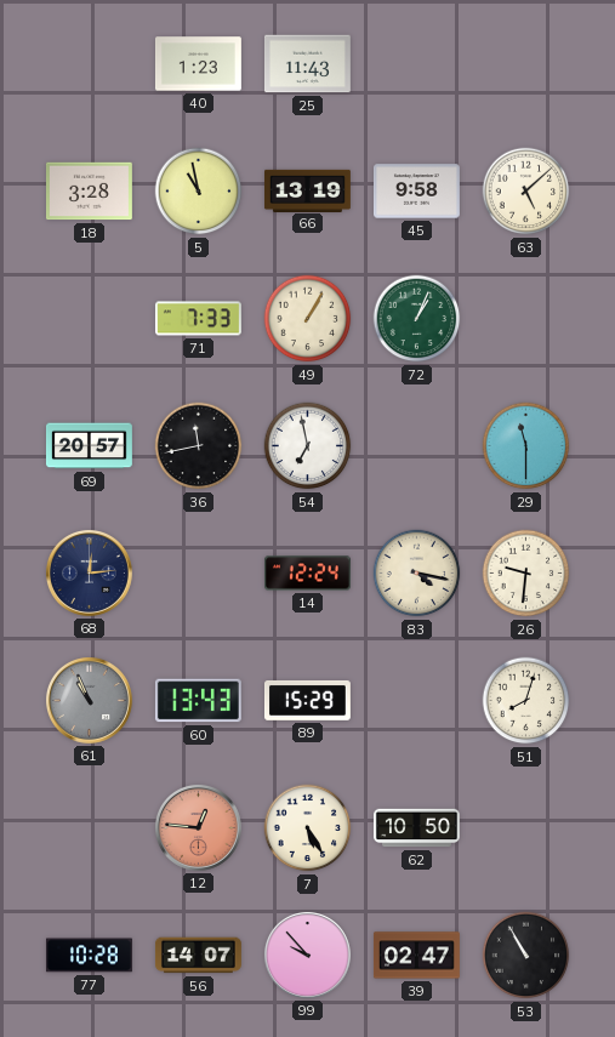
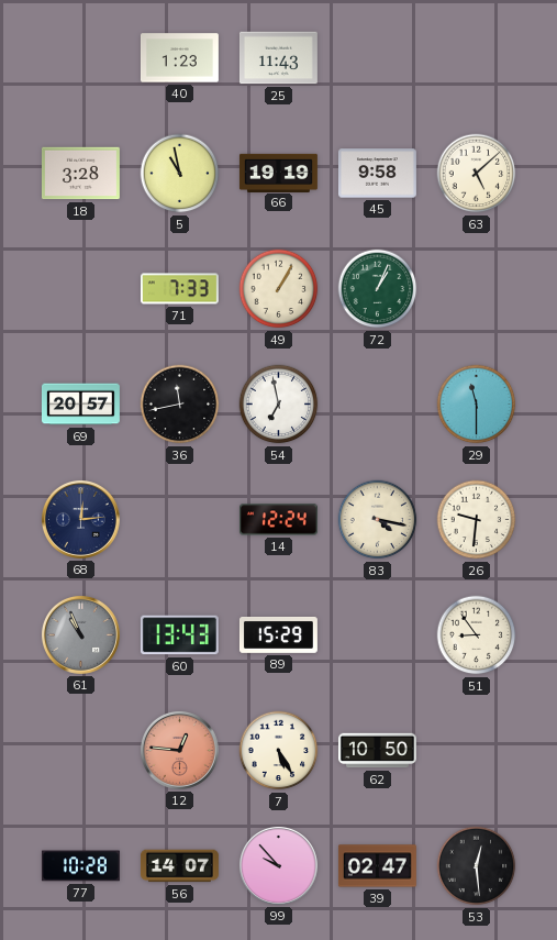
66: 13:19 -> 19:19 (278, 173)
51: 8:03 -> 8:54 (477, 635)
53: 10:55 -> 12:29 (477, 866)
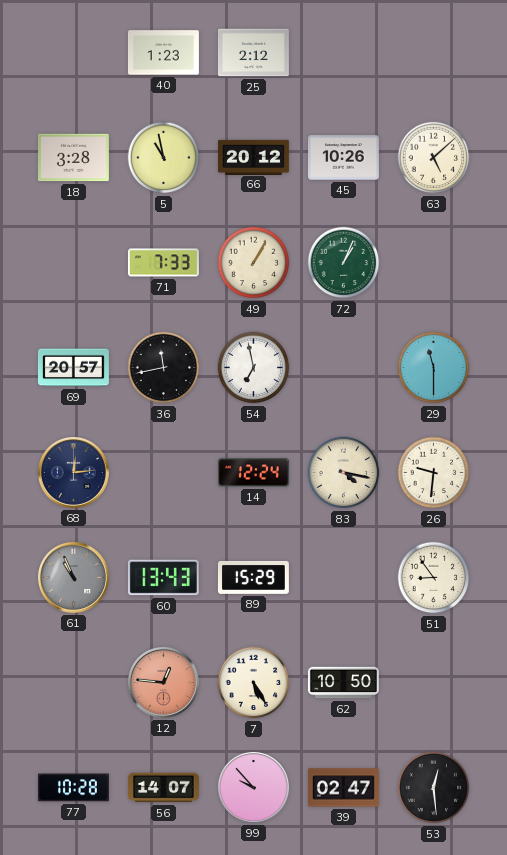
25: 11:43 -> 2:12 (253, 53)
66: 19:19 -> 20:12 (253, 157)
45: 9:58 -> 10:26 (343, 158)
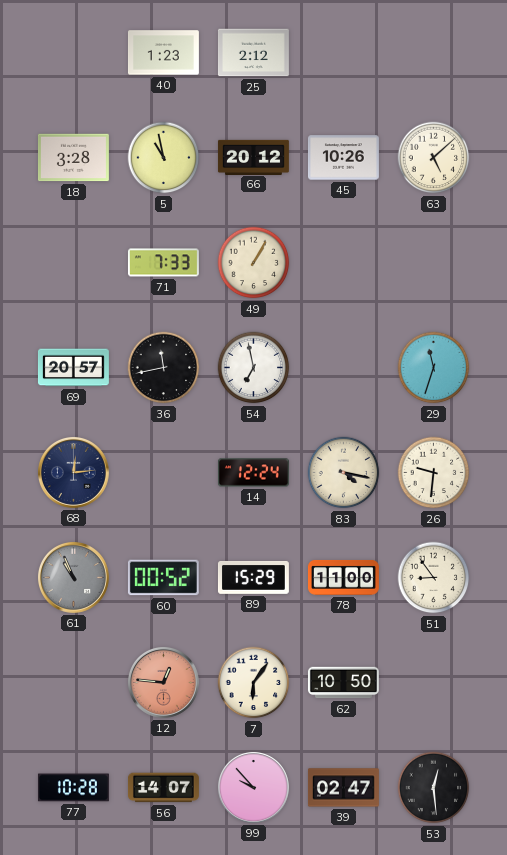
72: 1:04 -> none (344, 263)
29: 11:30 -> 11:33 (434, 368)
60: 13:43 -> 00:52 (163, 578)
78: none -> 11:00 (343, 577)
7: 5:25 -> 6:06 (254, 683)
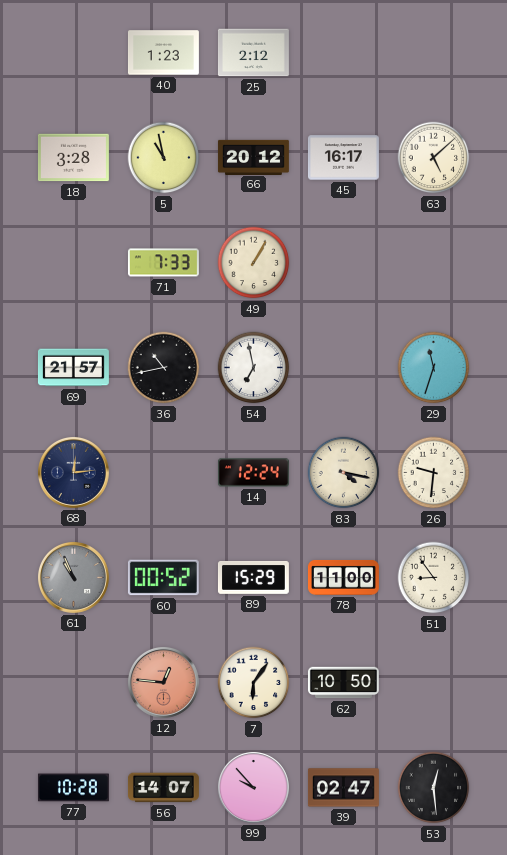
45: 10:26 -> 16:17 (343, 158)
69: 20:57 -> 21:57 (73, 368)
36: 11:43 -> 10:43 (164, 368)
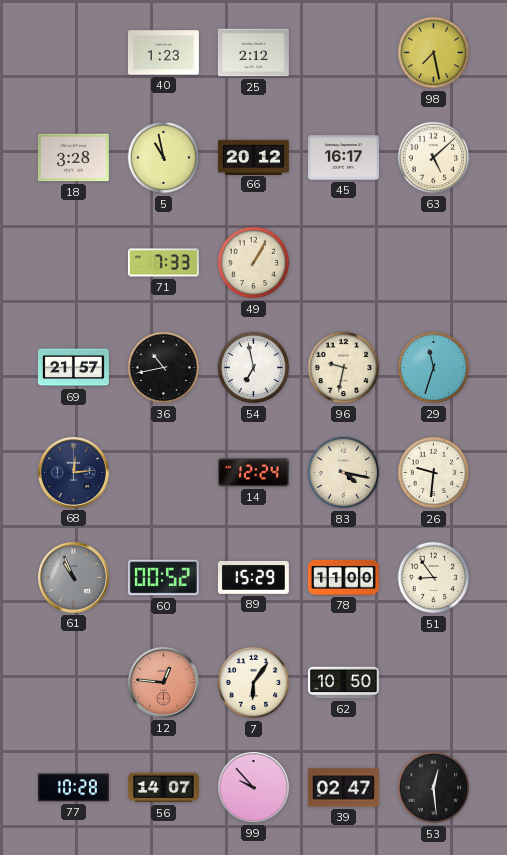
98: none -> 7:28 (434, 53)
96: none -> 9:32 (344, 368)
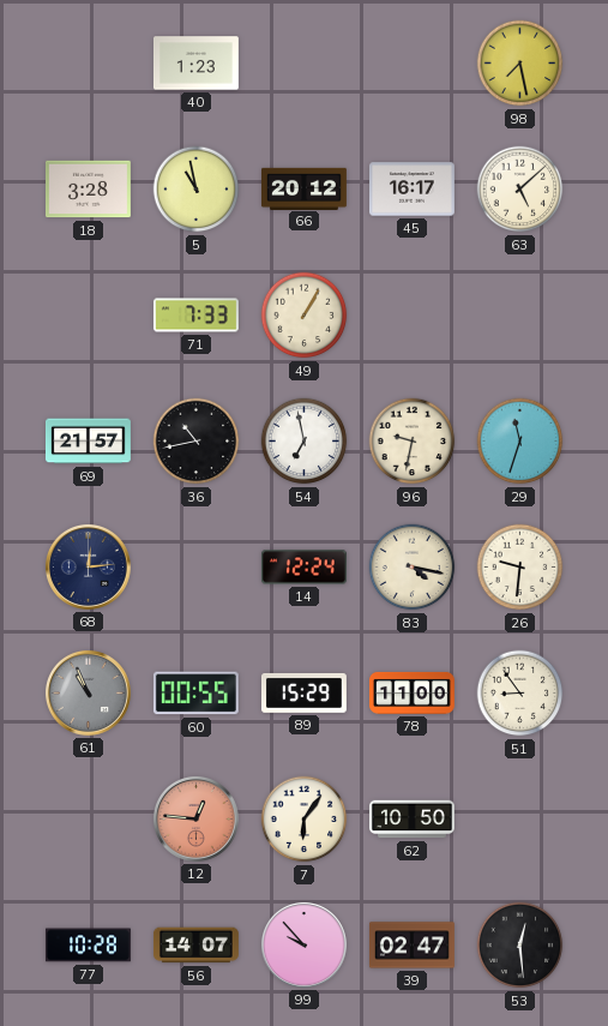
25: 2:12 -> none (253, 53)
60: 00:52 -> 00:55 (195, 694)
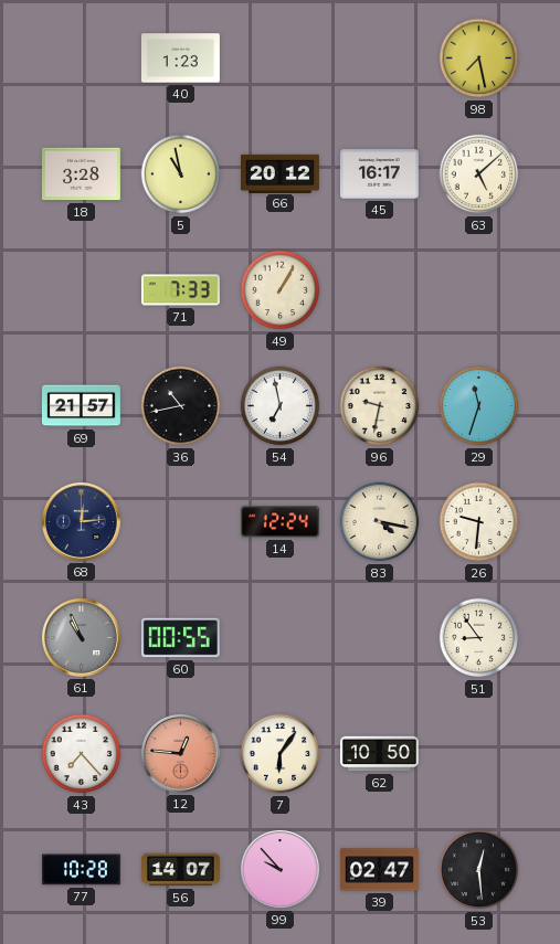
89: 15:29 -> none (303, 694)
78: 11:00 -> none (411, 692)
43: none -> 7:23 (82, 754)
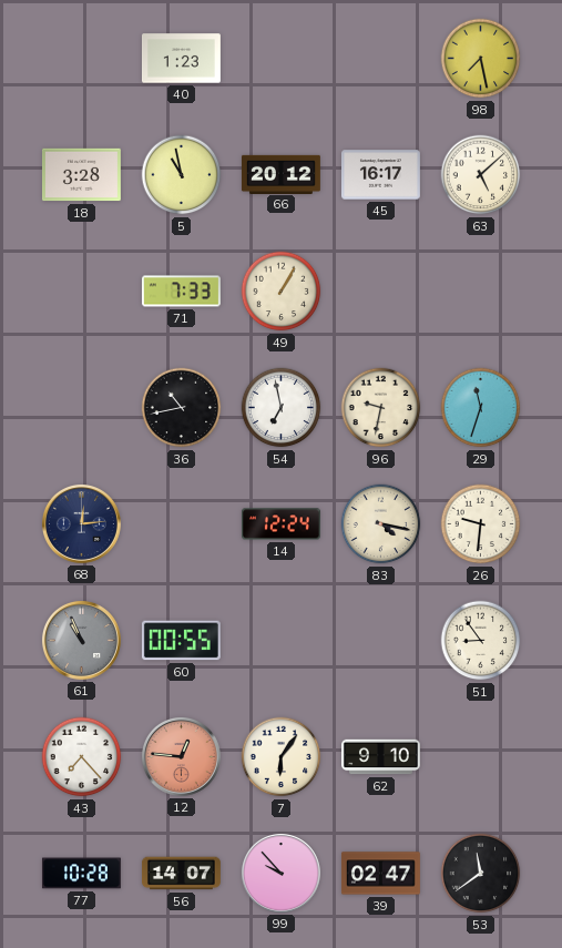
69: 21:57 -> none (81, 406)
62: 10:50 -> 9:10 (380, 757)
53: 12:29 -> 11:39 (481, 874)
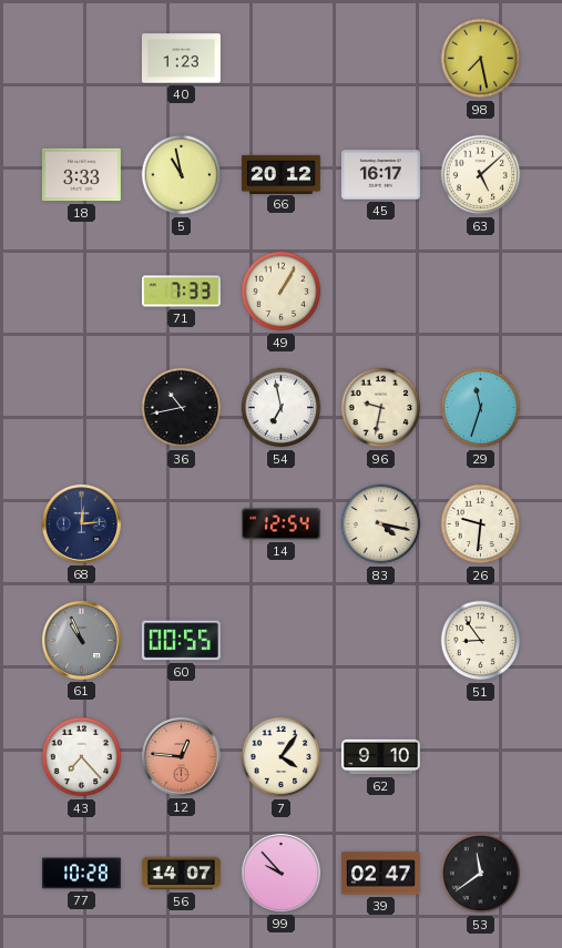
18: 3:28 -> 3:33 (81, 175)
14: 12:24 -> 12:54 (280, 524)
7: 6:06 -> 4:06 (282, 757)
